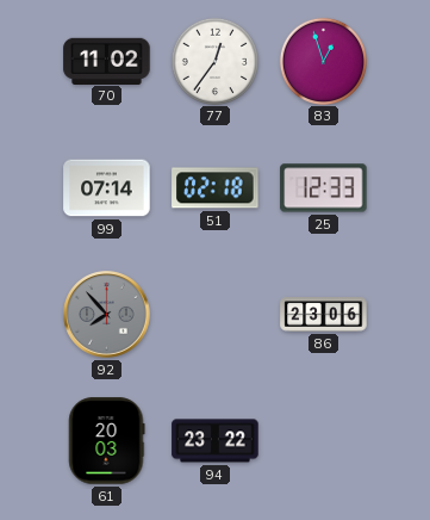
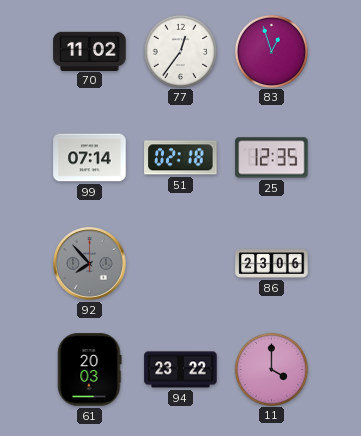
25: 12:33 -> 12:35 (272, 158)
11: none -> 4:00 (271, 369)
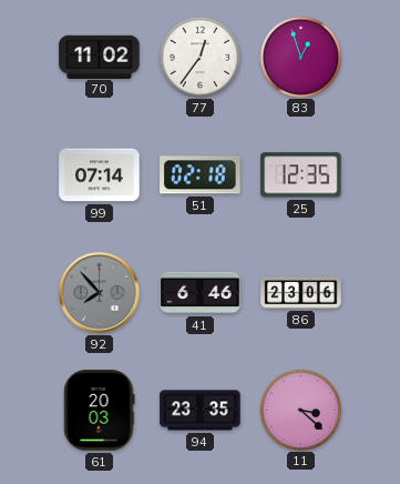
41: none -> 6:46 (201, 293)
94: 23:22 -> 23:35 (201, 411)
11: 4:00 -> 3:22 (300, 410)
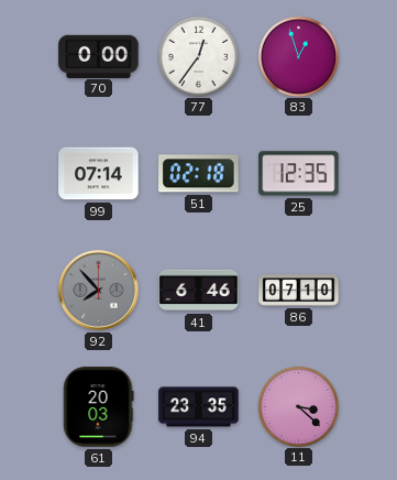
70: 11:02 -> 0:00 (99, 56)
86: 23:06 -> 07:10 (299, 291)
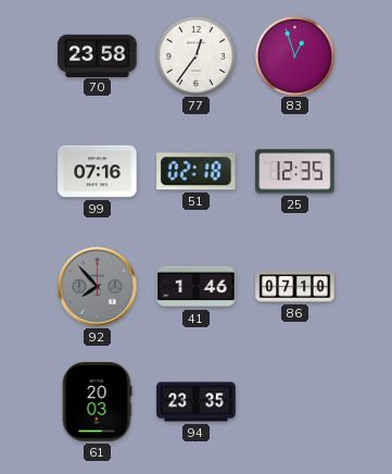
70: 0:00 -> 23:58 (98, 55)
99: 07:14 -> 07:16 (98, 172)
41: 6:46 -> 1:46 (197, 287)
11: 3:22 -> none (298, 406)
